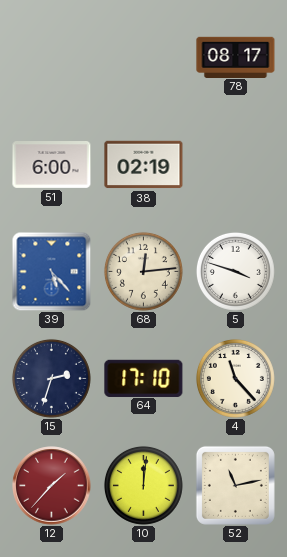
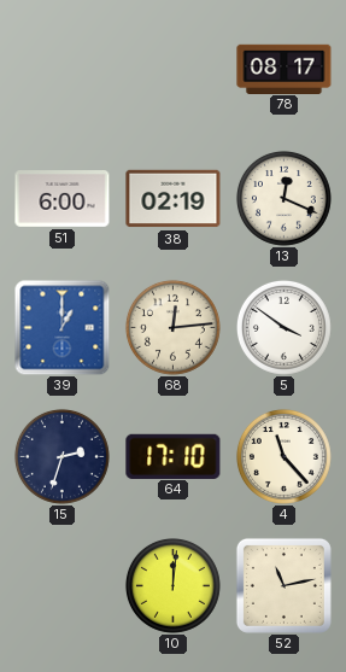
13: none -> 12:19 (283, 198)
39: 5:23 -> 1:00 (61, 327)
5: 3:48 -> 3:51 (283, 327)
12: 1:37 -> none (52, 486)
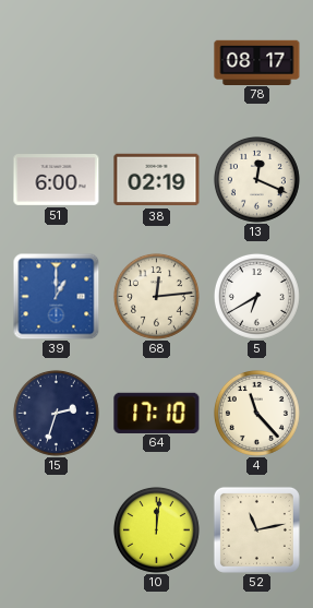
5: 3:51 -> 6:40 (256, 296)
